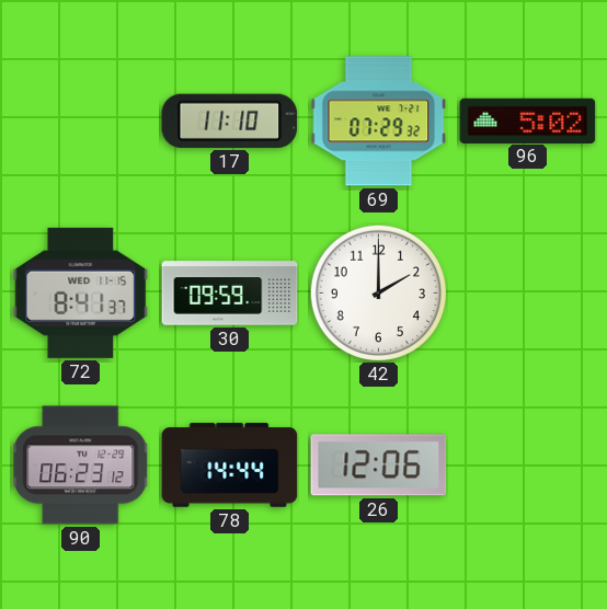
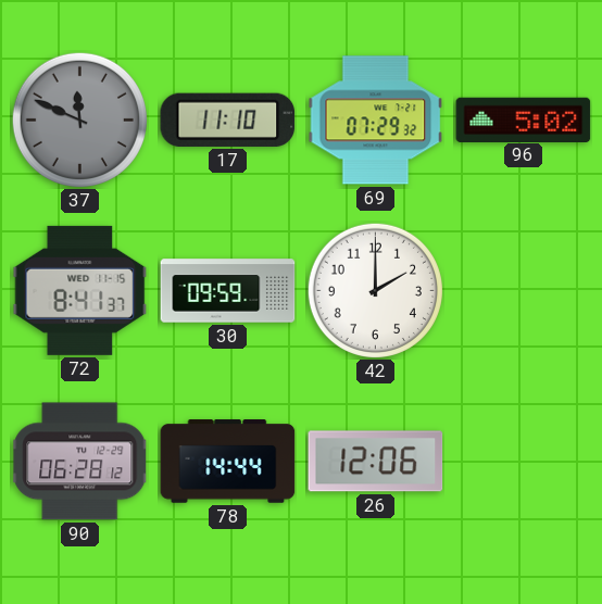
37: none -> 11:49 (79, 119)
90: 06:23 -> 06:28 (80, 462)
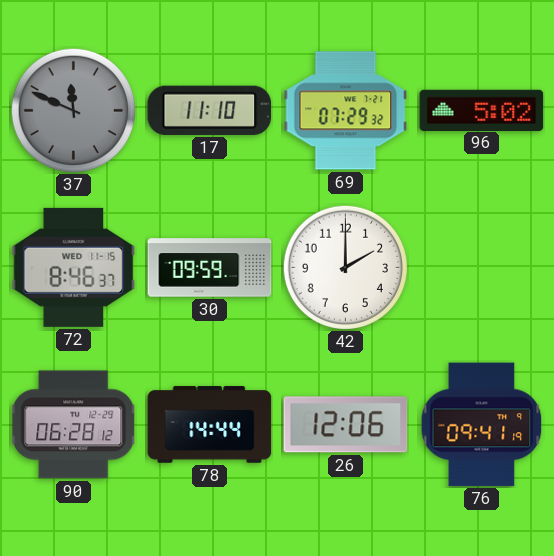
72: 8:41 -> 8:46 (74, 267)
76: none -> 09:41 (482, 425)
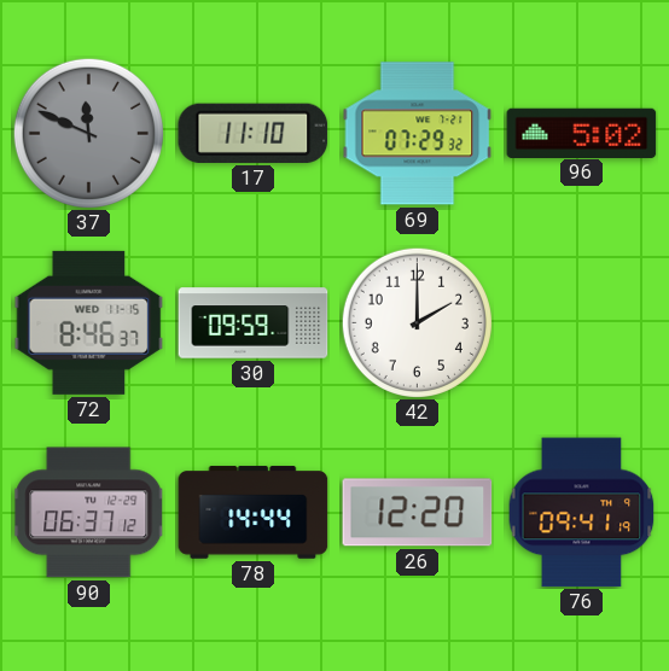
90: 06:28 -> 06:37 (89, 513)
26: 12:06 -> 12:20 (418, 513)
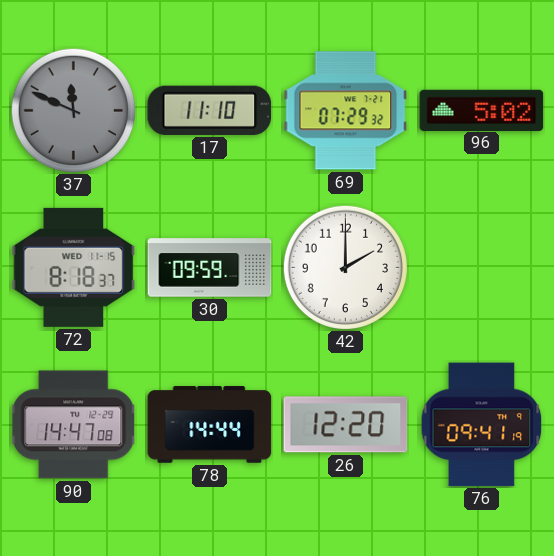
72: 8:46 -> 8:18 (74, 267)
90: 06:37 -> 14:47 (74, 425)
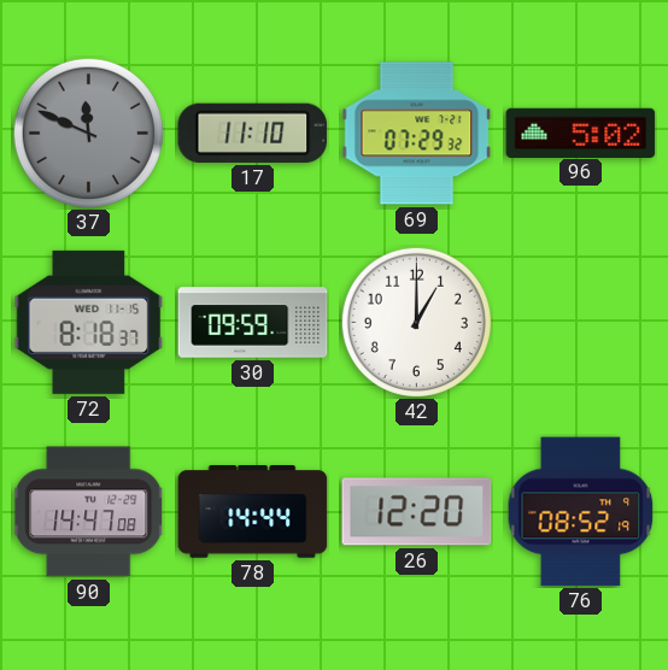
42: 2:00 -> 1:00 (416, 322)
76: 09:41 -> 08:52 (581, 512)
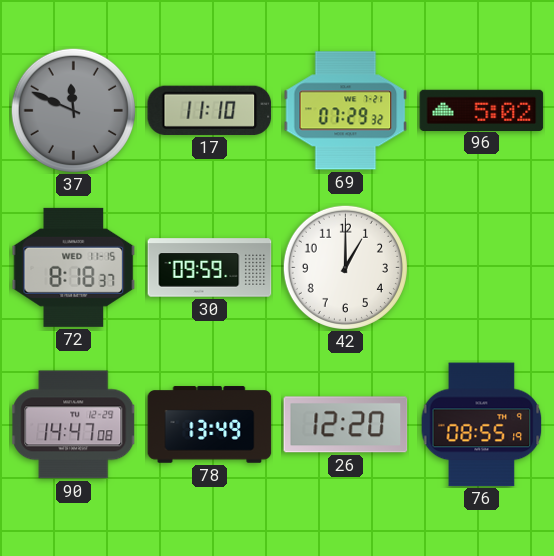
78: 14:44 -> 13:49 (210, 425)
76: 08:52 -> 08:55 (482, 425)
